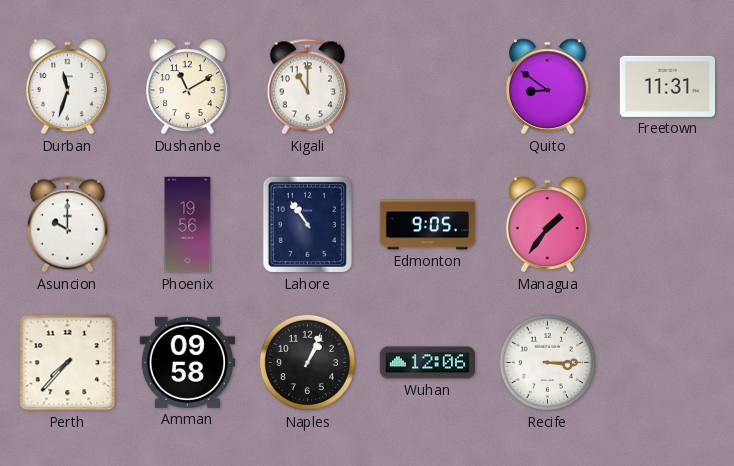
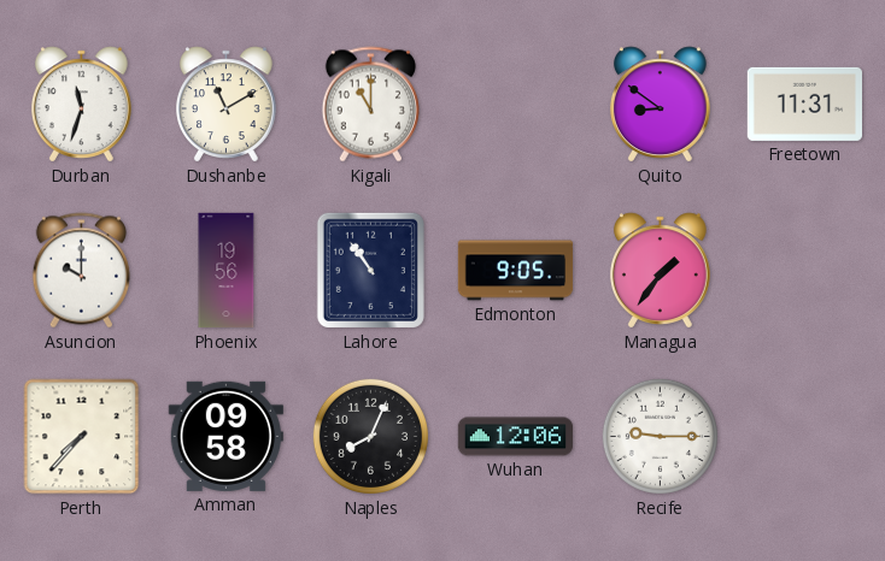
Naples: 1:04 -> 8:04 (370, 436)
Recife: 3:15 -> 9:15 (660, 436)
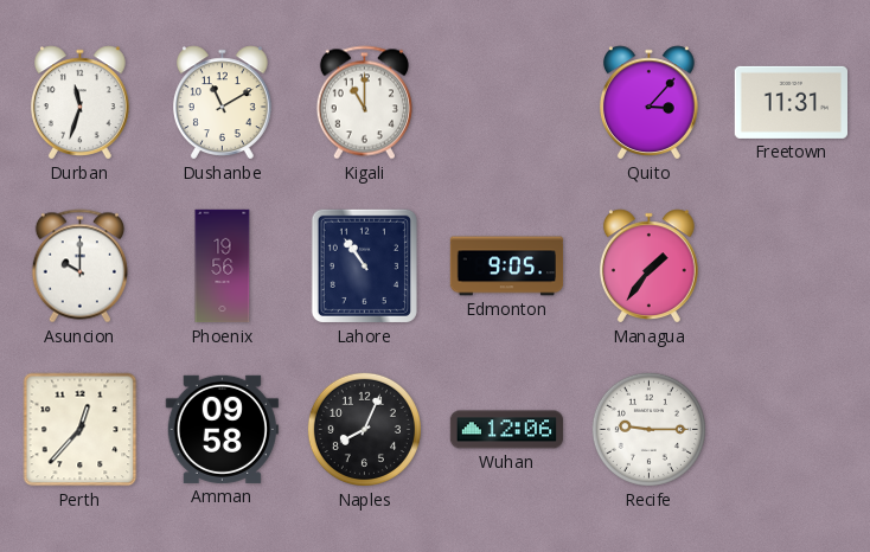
Quito: 8:51 -> 3:07 (650, 103)
Perth: 7:37 -> 12:37 (81, 430)
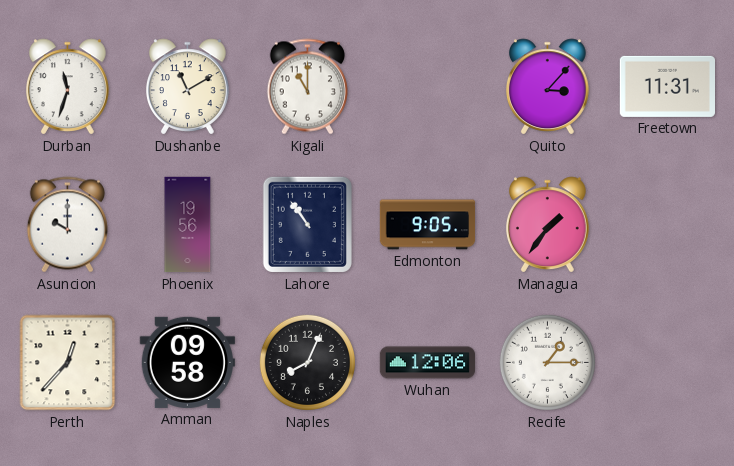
Recife: 9:15 -> 1:15 (547, 362)
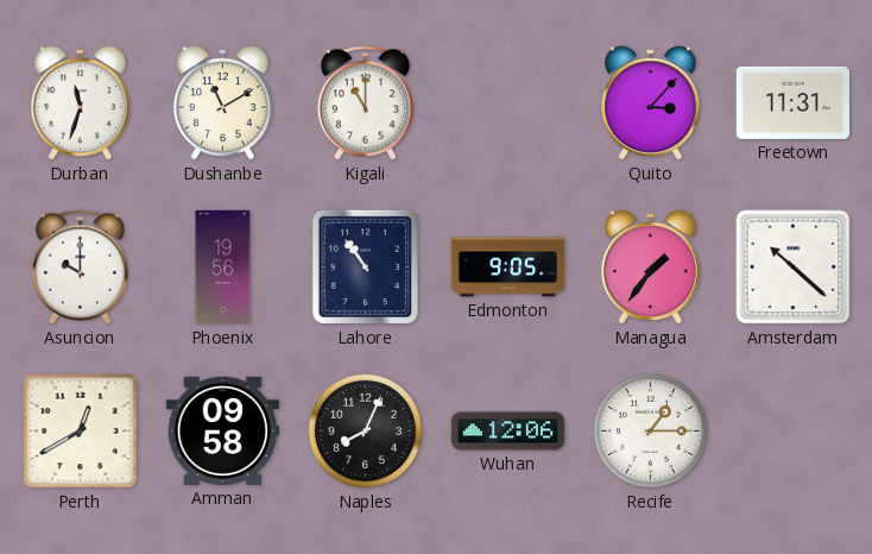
Amsterdam: none -> 10:22 (794, 267)
Perth: 12:37 -> 12:40 (81, 432)
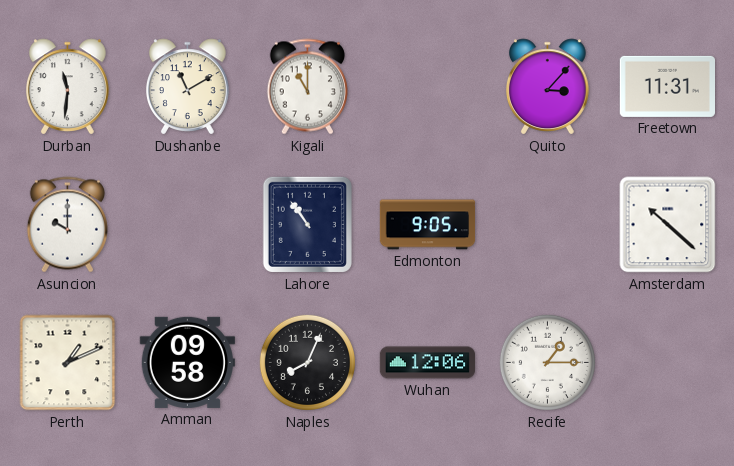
Durban: 11:33 -> 11:31 (68, 87)
Phoenix: 19:56 -> none (223, 267)
Managua: 1:36 -> none (651, 267)
Perth: 12:40 -> 1:11 (68, 363)
